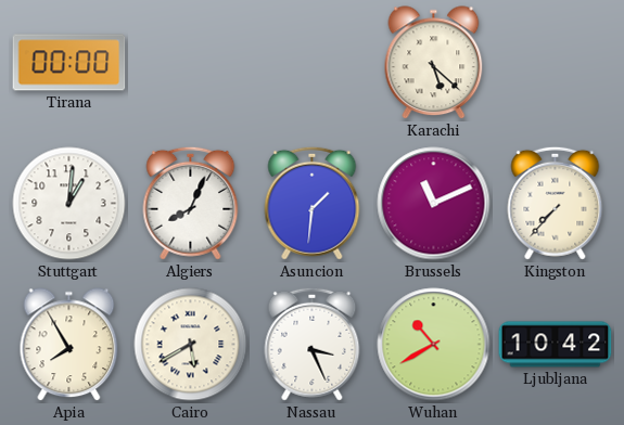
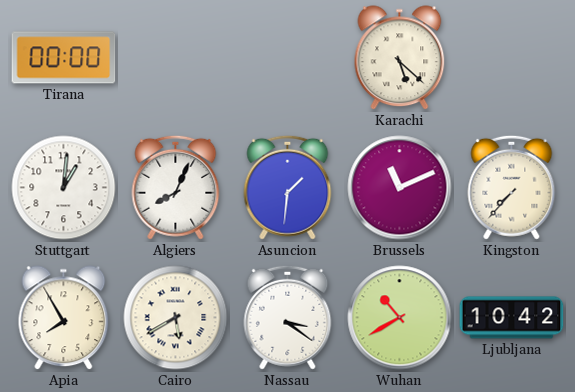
Nassau: 3:26 -> 3:21 (288, 317)
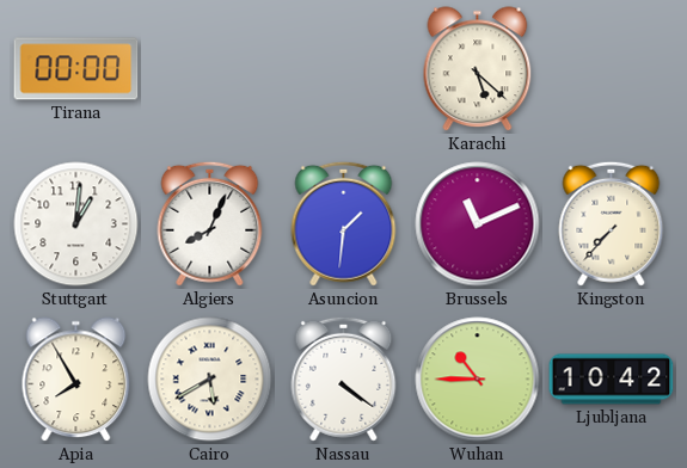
Nassau: 3:21 -> 4:21 (344, 378)
Wuhan: 10:40 -> 10:45 (478, 380)
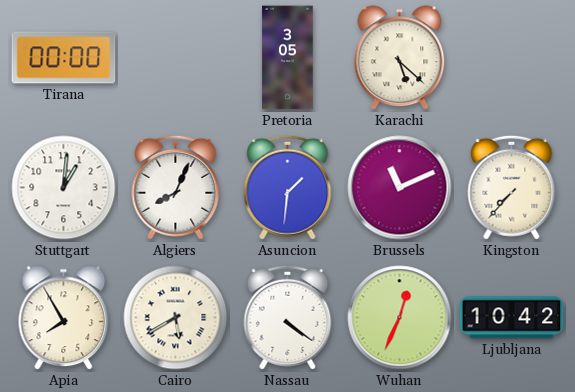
Pretoria: none -> 3:05 (288, 58)
Wuhan: 10:45 -> 12:34 (400, 318)
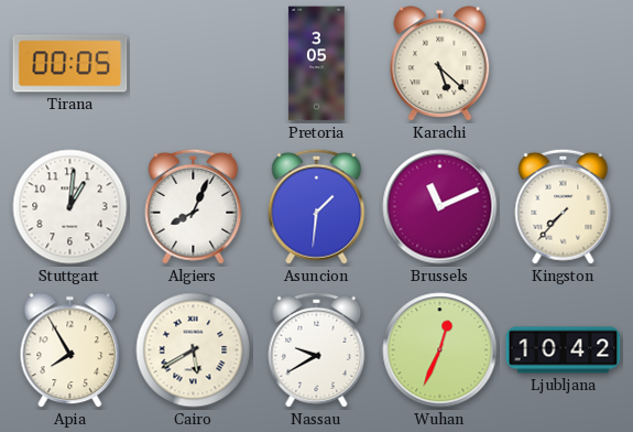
Tirana: 00:00 -> 00:05 (70, 64)
Nassau: 4:21 -> 9:40 (317, 349)
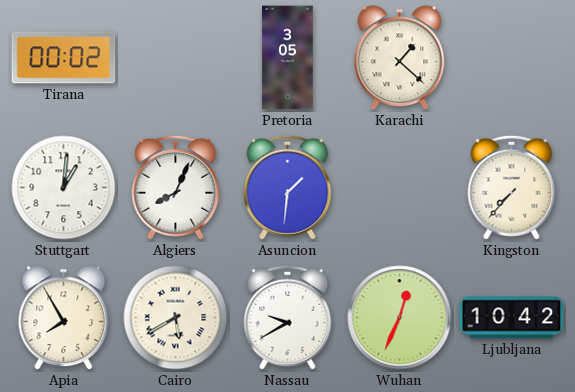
Tirana: 00:05 -> 00:02 (64, 58)
Karachi: 5:22 -> 1:22 (400, 58)
Brussels: 11:11 -> none (440, 207)
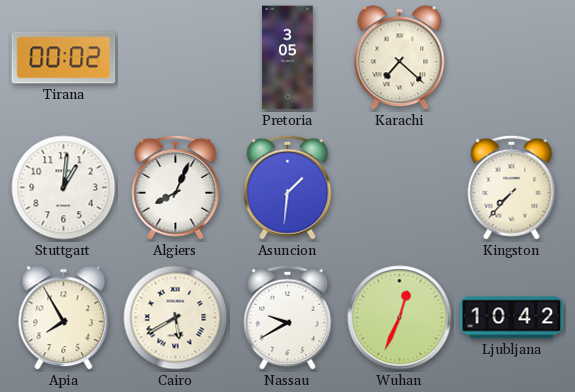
Karachi: 1:22 -> 7:22 (400, 58)
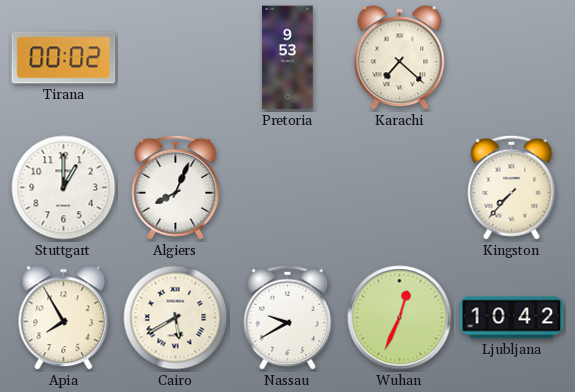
Pretoria: 3:05 -> 9:53 (288, 58)
Stuttgart: 1:01 -> 1:00 (64, 188)
Asuncion: 1:31 -> none (288, 187)
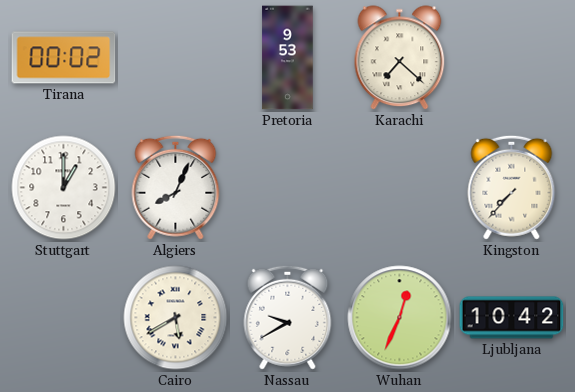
Apia: 7:55 -> none (64, 318)
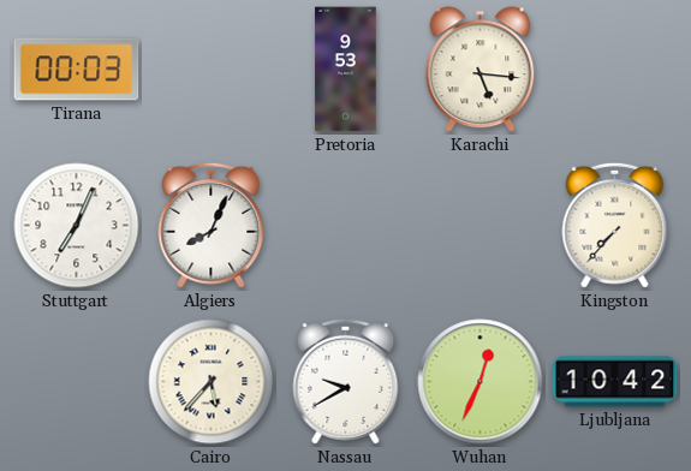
Tirana: 00:02 -> 00:03 (77, 70)
Karachi: 7:22 -> 5:16 (481, 70)
Stuttgart: 1:00 -> 7:04 (77, 226)
Cairo: 5:40 -> 5:37 (212, 382)
